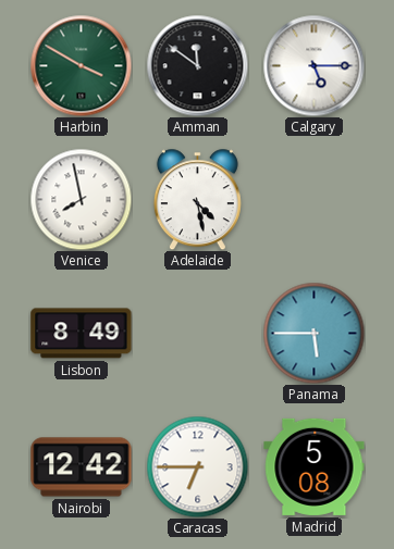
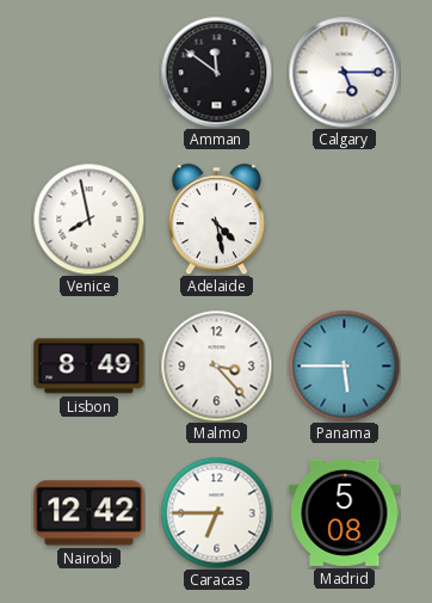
Harbin: 3:50 -> none (81, 65)
Malmo: none -> 3:23 (216, 365)
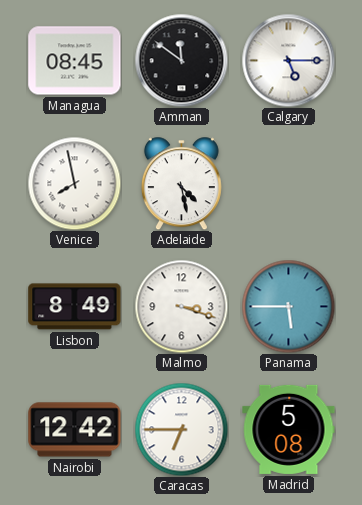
Managua: none -> 08:45 (75, 61)
Malmo: 3:23 -> 3:18 (181, 306)
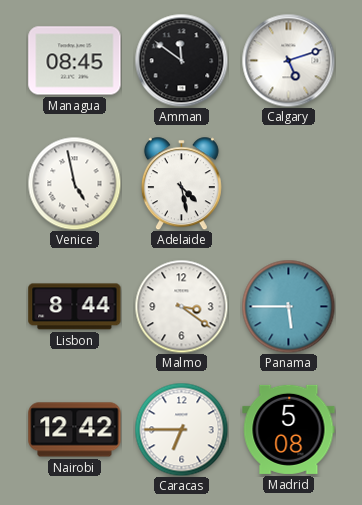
Calgary: 5:15 -> 5:12 (288, 60)
Venice: 7:58 -> 4:58 (74, 183)
Lisbon: 8:49 -> 8:44 (75, 307)
Malmo: 3:18 -> 3:21 (181, 306)
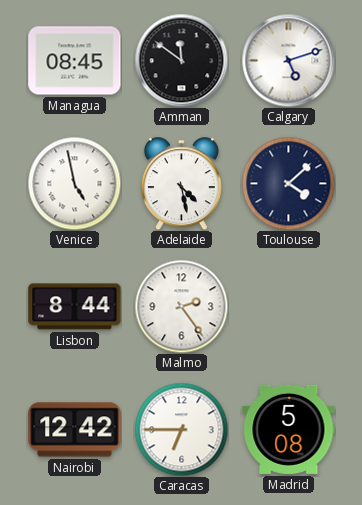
Toulouse: none -> 4:08 (288, 183)
Malmo: 3:21 -> 2:24 (181, 306)
Panama: 5:45 -> none (288, 306)
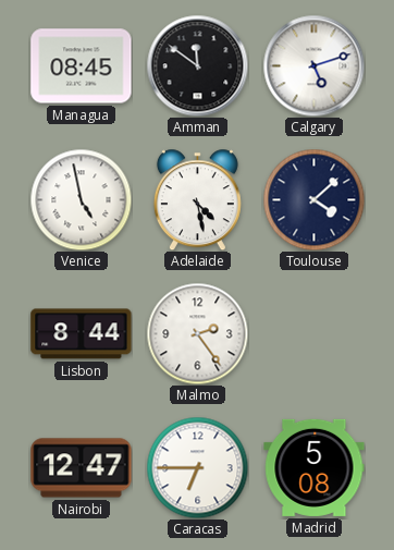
Nairobi: 12:42 -> 12:47 (82, 468)
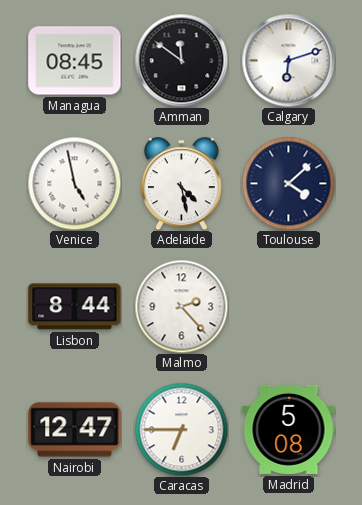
Calgary: 5:12 -> 6:12 (288, 60)
Malmo: 2:24 -> 2:23 (181, 306)
